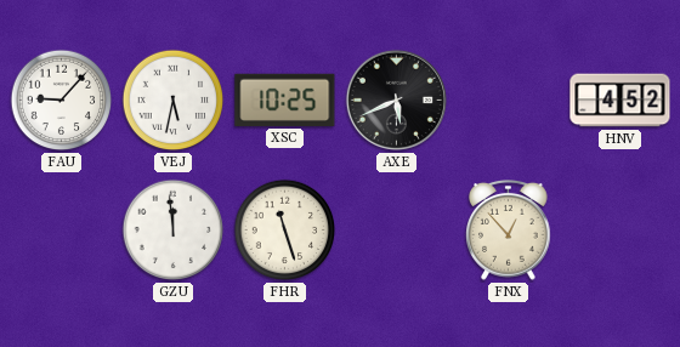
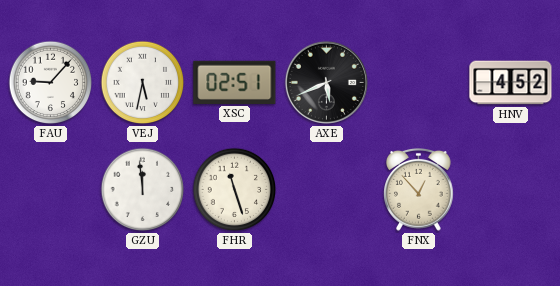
XSC: 10:25 -> 02:51 (235, 82)
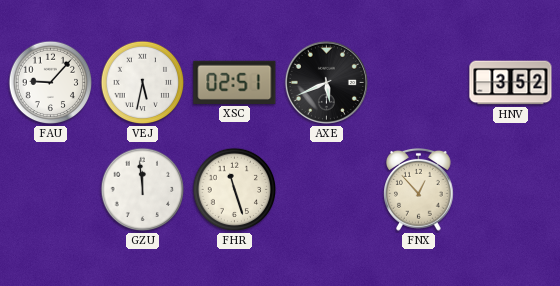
HNV: 4:52 -> 3:52 (511, 83)
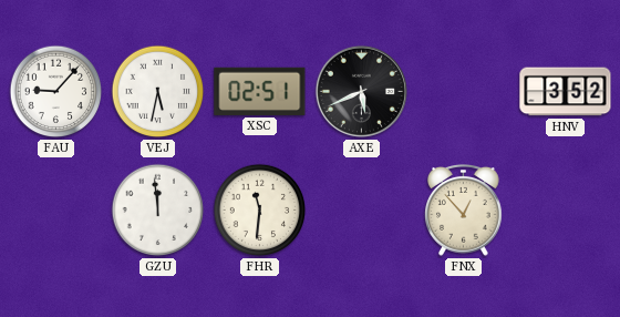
FHR: 11:27 -> 11:31 (260, 211)
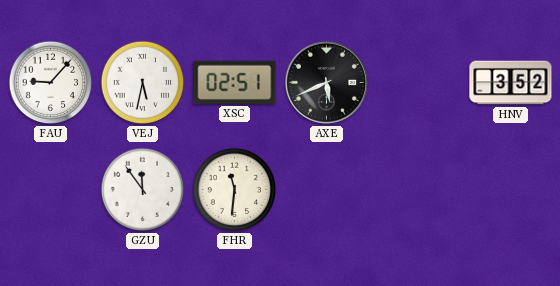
GZU: 11:59 -> 11:54 (143, 190)
FNX: 12:53 -> none (464, 211)
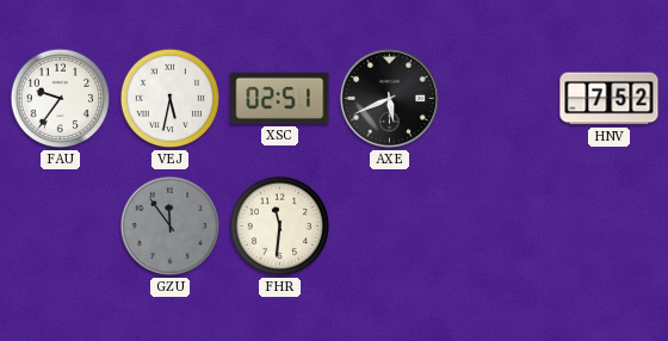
FAU: 9:07 -> 9:36 (61, 99)
HNV: 3:52 -> 7:52 (610, 99)
GZU dial: white -> grey (171, 227)
